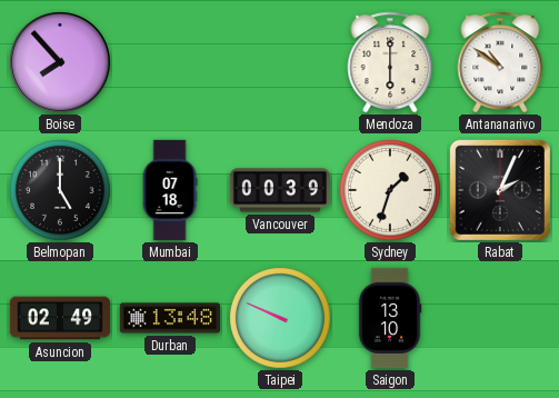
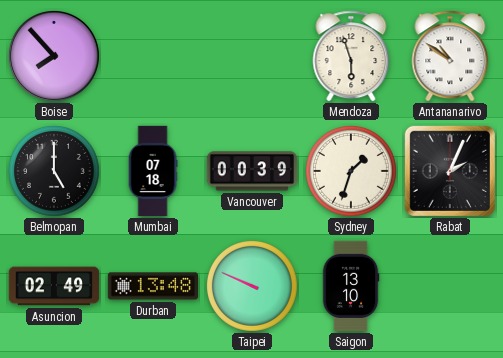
Mendoza: 6:00 -> 5:57 (351, 56)
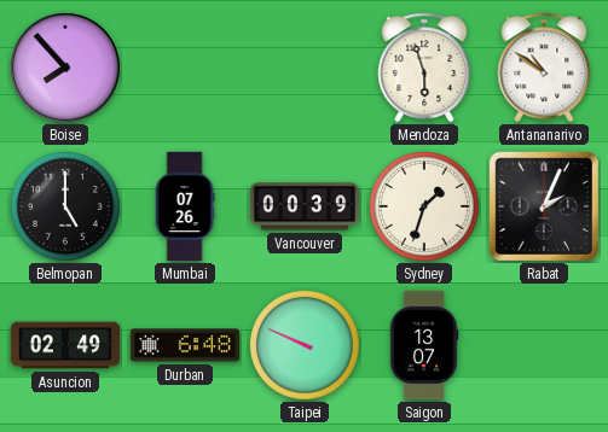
Mumbai: 07:18 -> 07:26 (185, 206)
Durban: 13:48 -> 6:48 (185, 345)
Saigon: 13:10 -> 13:07 (424, 345)
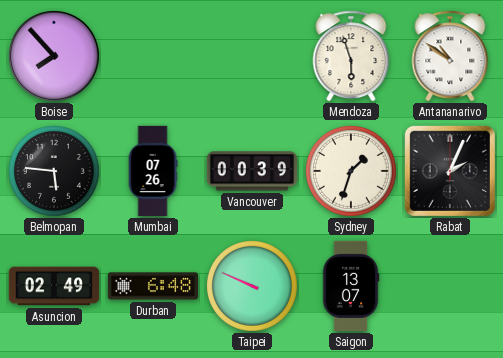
Belmopan: 5:00 -> 5:46 (55, 172)
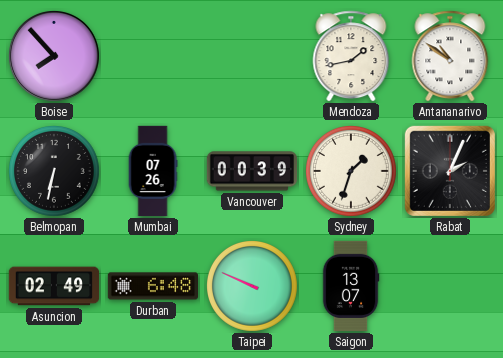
Mendoza: 5:57 -> 1:43 (351, 56)
Belmopan: 5:46 -> 6:32 (55, 172)
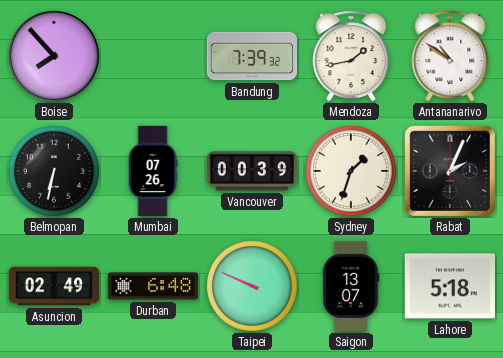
Bandung: none -> 7:39 (252, 56)
Lahore: none -> 5:18 (449, 286)
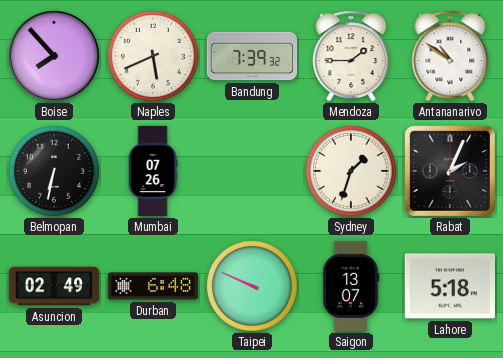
Naples: none -> 5:41 (154, 57)
Mendoza: 1:43 -> 1:45 (351, 56)
Vancouver: 00:39 -> none (252, 171)
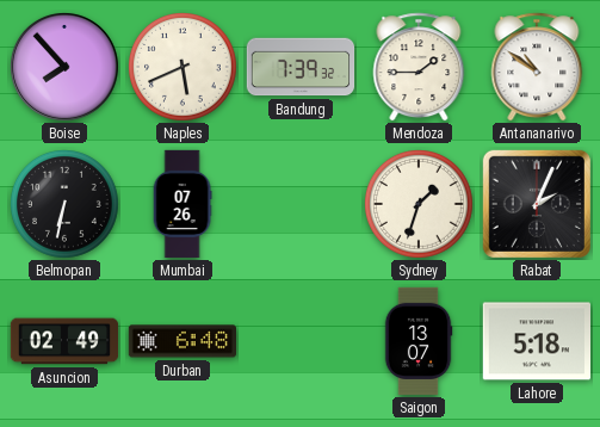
Taipei: 9:49 -> none (253, 287)
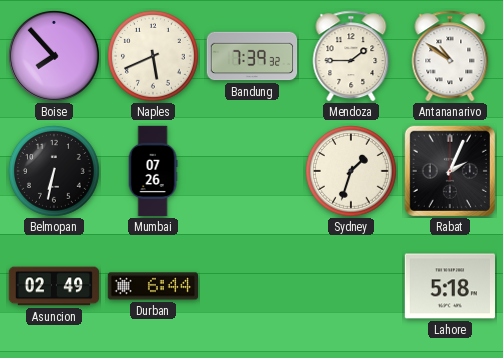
Durban: 6:48 -> 6:44 (153, 286)
Saigon: 13:07 -> none (419, 341)
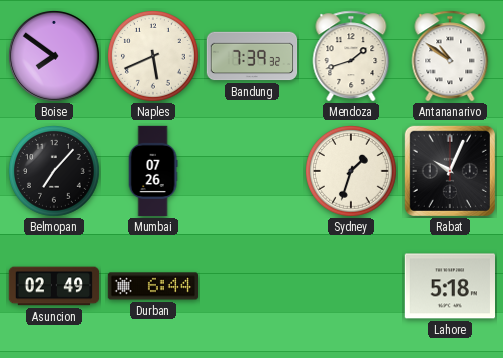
Boise: 7:53 -> 7:51 (54, 56)
Mendoza: 1:45 -> 1:42 (351, 56)
Belmopan: 6:32 -> 7:07 (55, 172)
Rabat: 2:04 -> 10:04 (450, 171)
